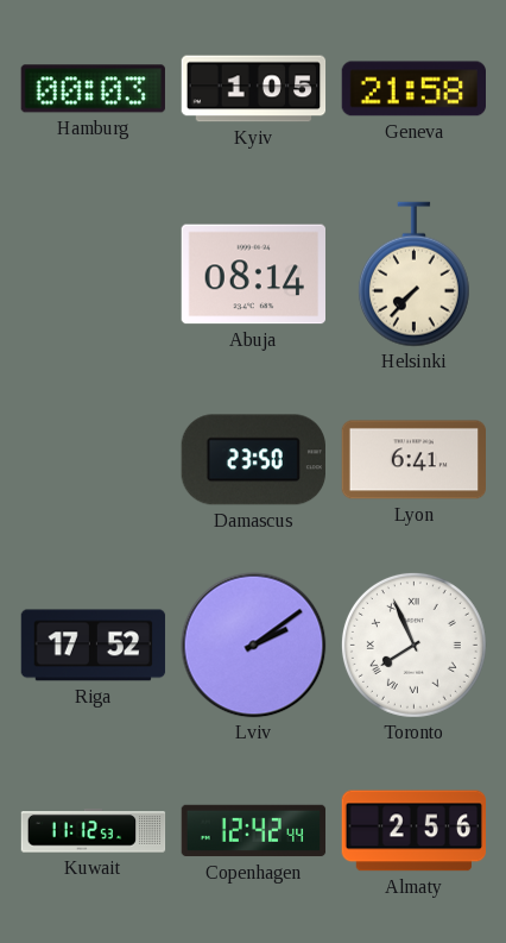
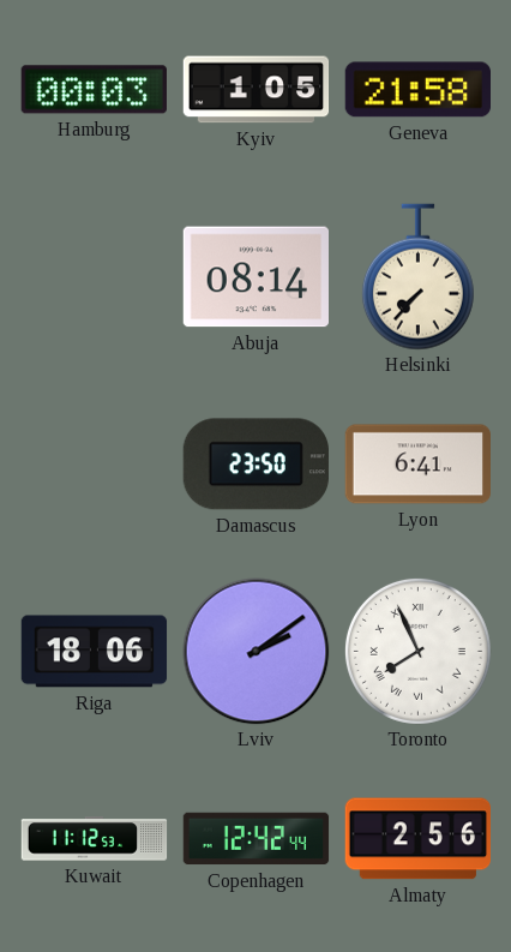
Riga: 17:52 -> 18:06 (95, 652)
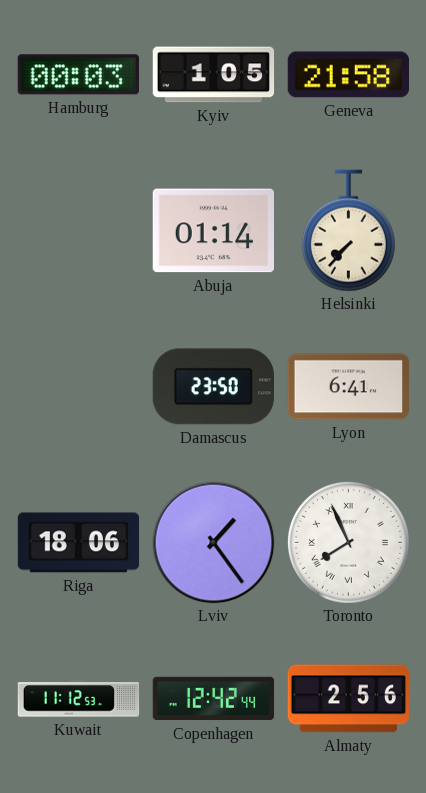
Abuja: 08:14 -> 01:14 (213, 231)
Lviv: 2:09 -> 1:24 (214, 543)
